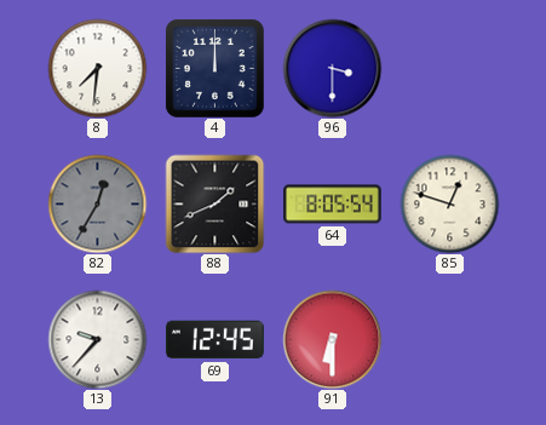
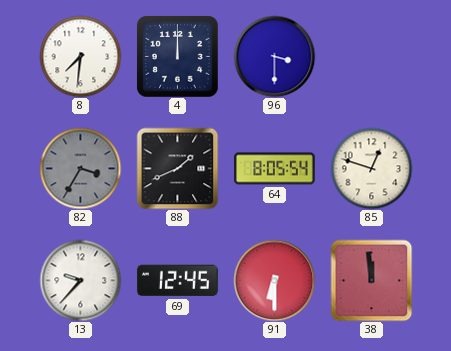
82: 12:35 -> 3:35 (80, 168)
38: none -> 11:59 (371, 280)
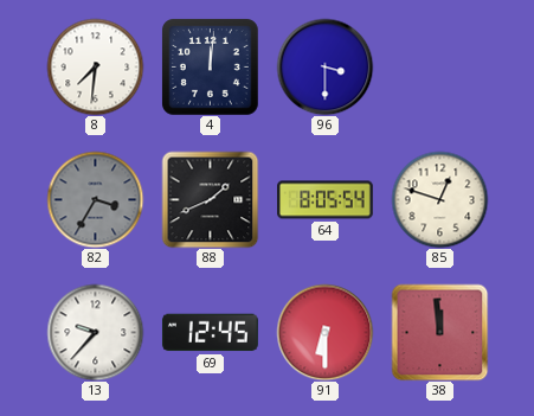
4: 12:00 -> 12:01 (210, 66)
